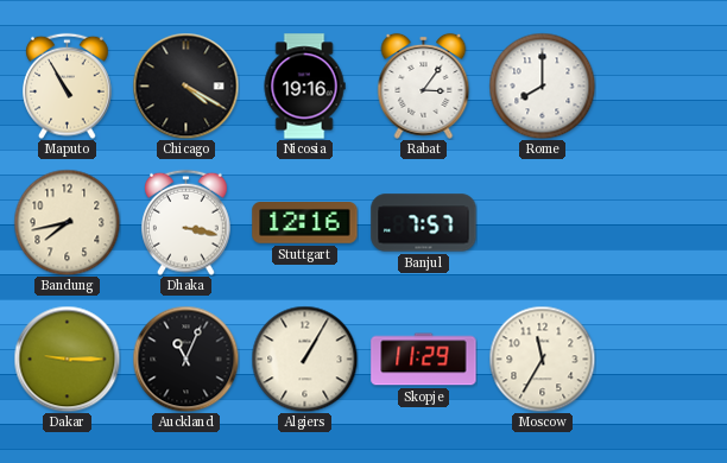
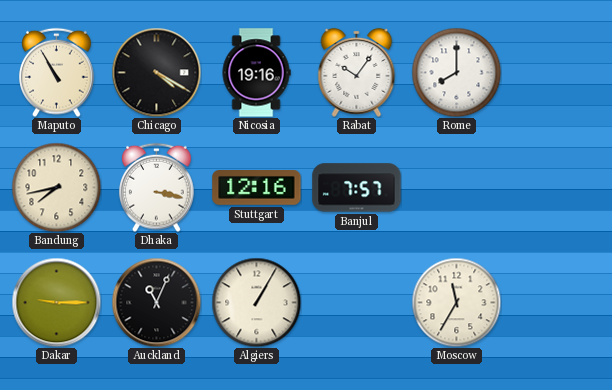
Rabat: 3:06 -> 10:06 (357, 72)
Skopje: 11:29 -> none (424, 360)
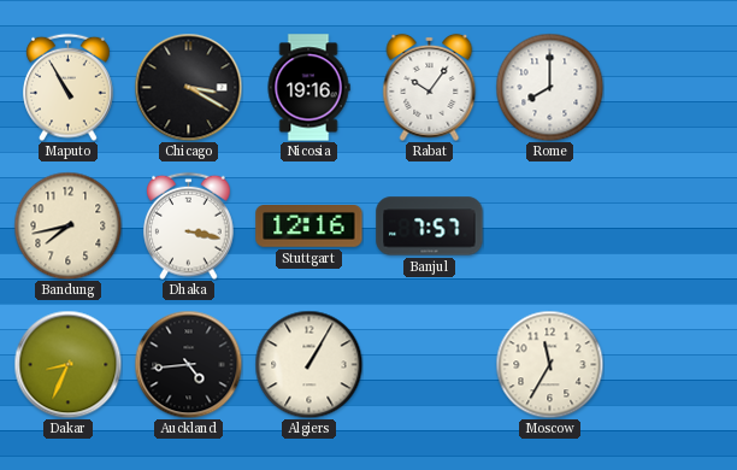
Chicago: 4:20 -> 3:20 (188, 87)
Dakar: 9:15 -> 8:34 (67, 364)
Auckland: 11:04 -> 4:44 (188, 364)
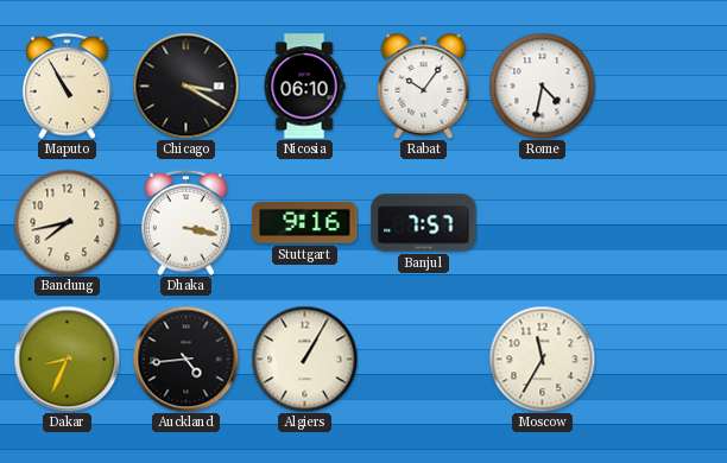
Nicosia: 19:16 -> 06:10 (304, 87)
Rome: 8:00 -> 4:32 (542, 85)
Stuttgart: 12:16 -> 9:16 (305, 223)
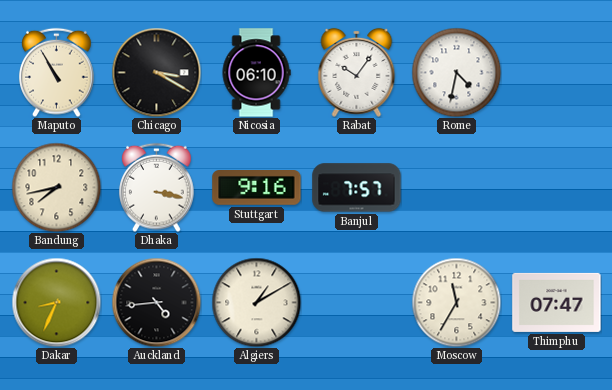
Algiers: 1:05 -> 1:10 (256, 302)
Thimphu: none -> 07:47 (557, 302)
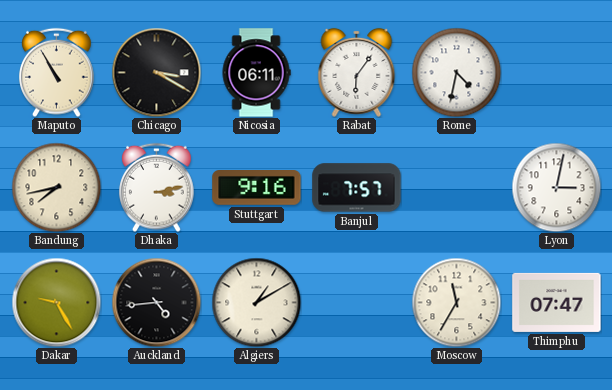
Nicosia: 06:10 -> 06:11 (256, 73)
Rabat: 10:06 -> 6:06 (357, 72)
Dhaka: 3:17 -> 3:13 (157, 187)
Lyon: none -> 3:02 (556, 187)
Dakar: 8:34 -> 9:25 (56, 302)
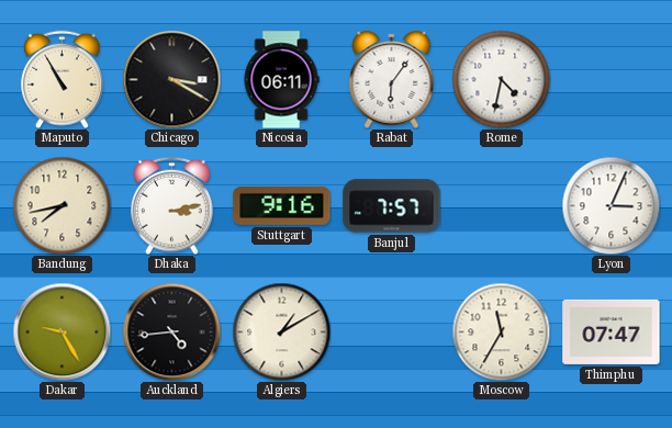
Lyon: 3:02 -> 3:04 (611, 205)
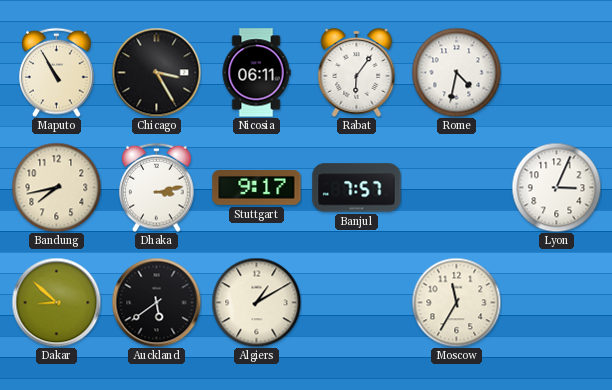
Chicago: 3:20 -> 3:25 (156, 72)
Stuttgart: 9:16 -> 9:17 (257, 188)
Dakar: 9:25 -> 8:52 (56, 302)
Auckland: 4:44 -> 5:39 (156, 302)
Thimphu: 07:47 -> none (612, 331)
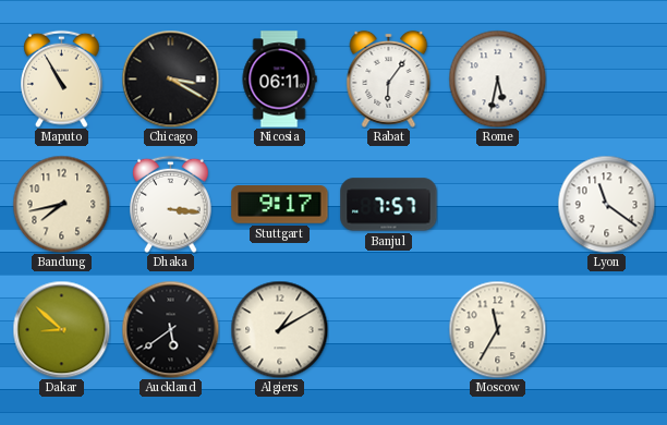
Chicago: 3:25 -> 3:20 (170, 78)
Rome: 4:32 -> 5:32 (497, 78)
Dhaka: 3:13 -> 3:16 (171, 204)
Lyon: 3:04 -> 11:21 (606, 204)
